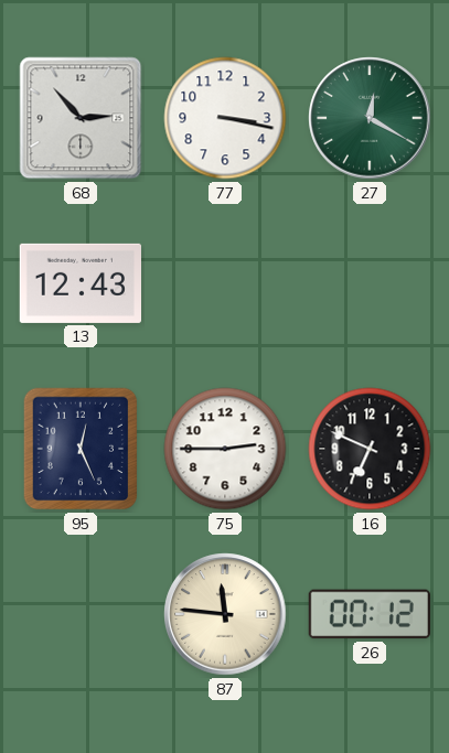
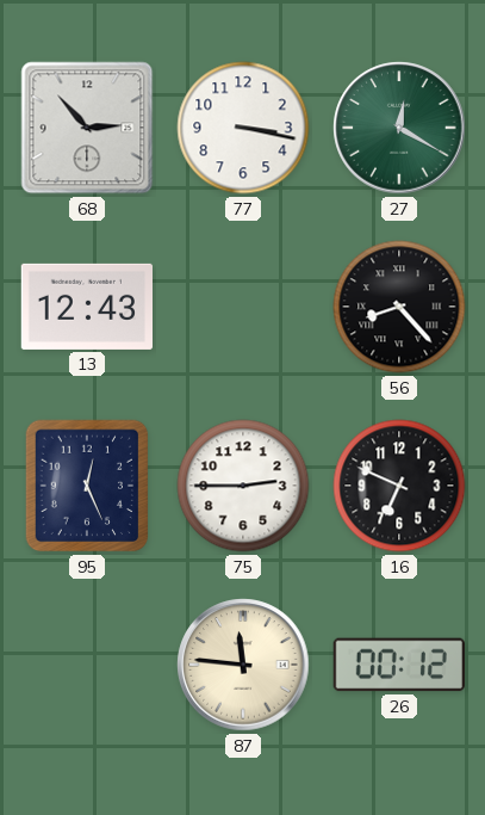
56: none -> 8:23 (399, 307)
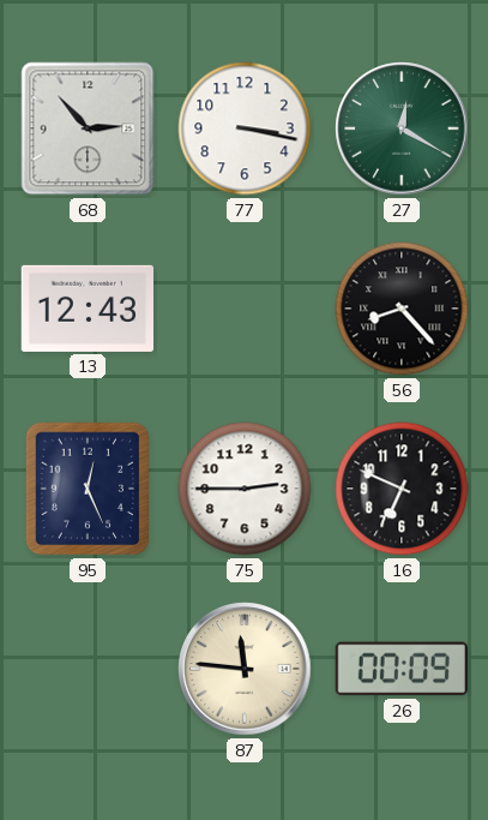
26: 00:12 -> 00:09 (402, 669)
